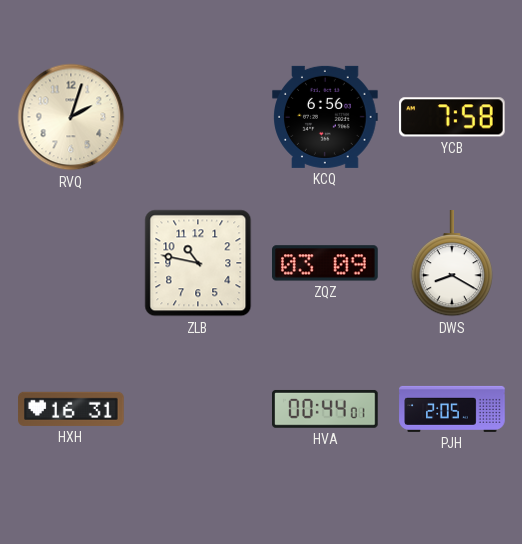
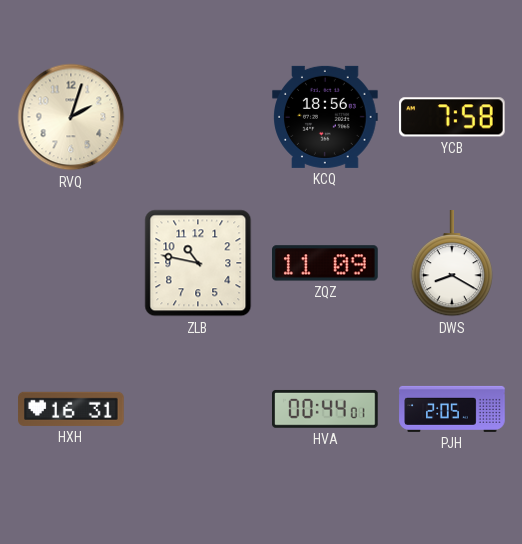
KCQ: 6:56 -> 18:56 (325, 117)
ZQZ: 03:09 -> 11:09 (325, 263)
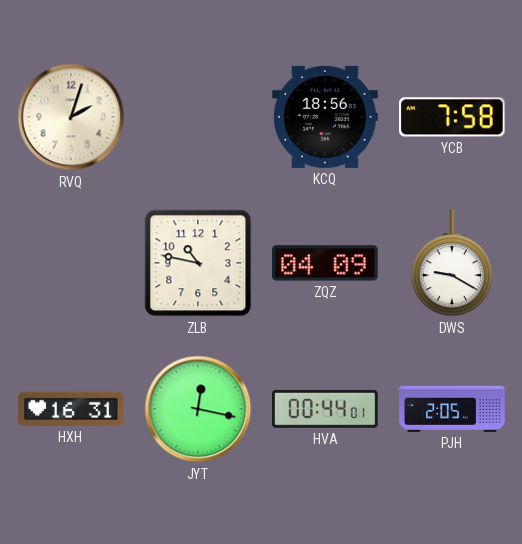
ZQZ: 11:09 -> 04:09 (325, 263)
DWS: 8:20 -> 9:20 (451, 264)
JYT: none -> 12:17 (198, 409)
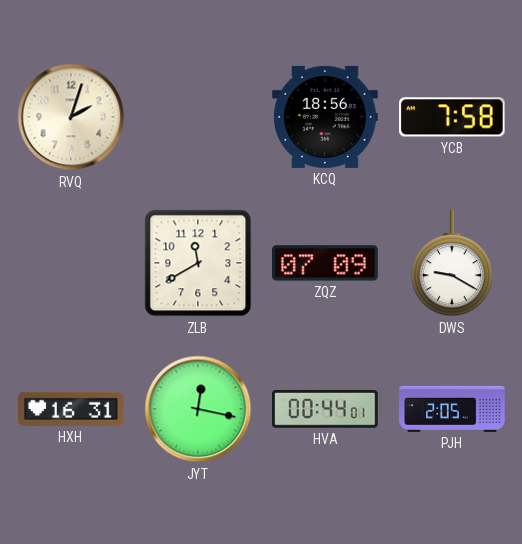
ZLB: 10:47 -> 11:40 (198, 263)
ZQZ: 04:09 -> 07:09 (325, 263)
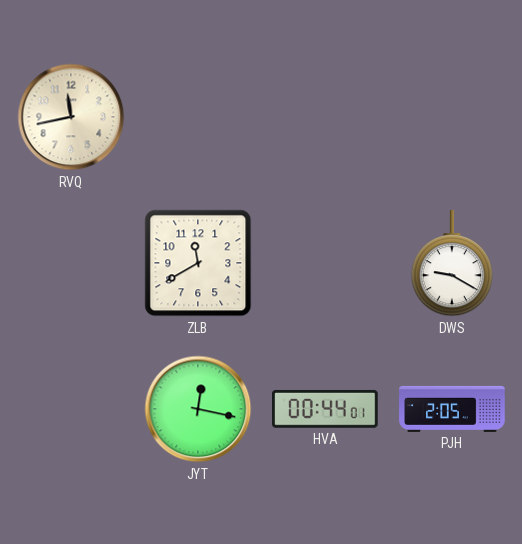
RVQ: 2:03 -> 11:43 (71, 117)
KCQ: 18:56 -> none (325, 117)
YCB: 7:58 -> none (453, 117)
ZQZ: 07:09 -> none (325, 263)
HXH: 16:31 -> none (71, 409)
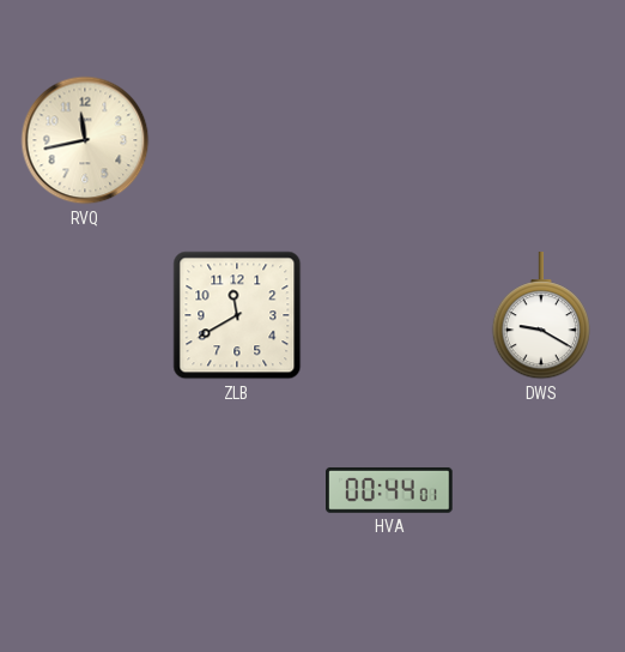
JYT: 12:17 -> none (198, 409)
PJH: 2:05 -> none (452, 409)
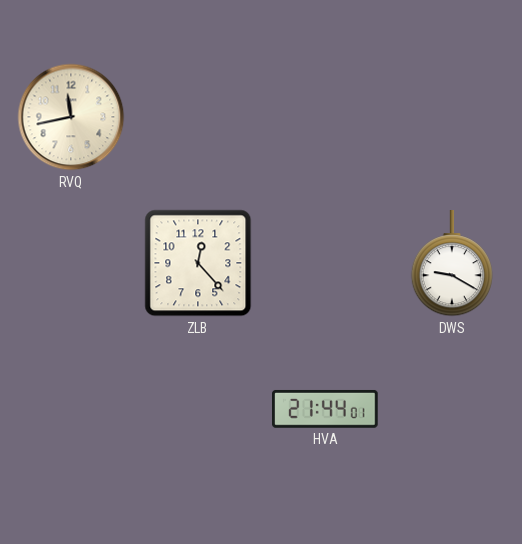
ZLB: 11:40 -> 12:23 (198, 263)
HVA: 00:44 -> 21:44 (326, 409)
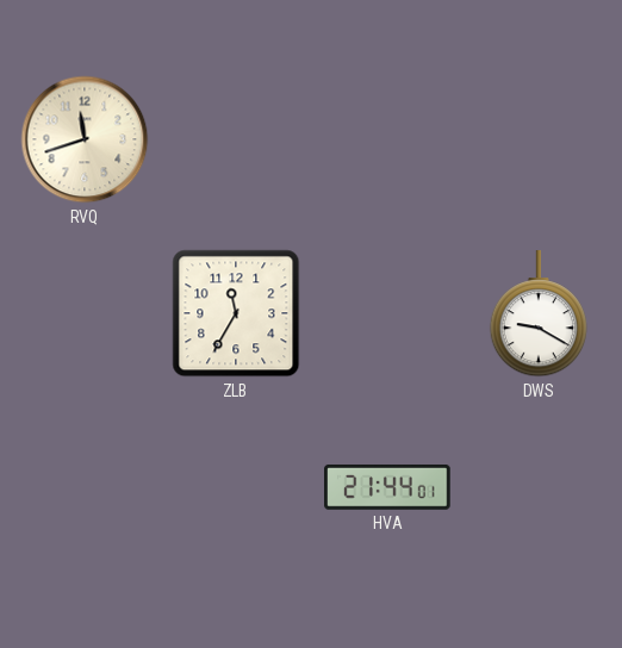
RVQ: 11:43 -> 11:42 (85, 139)
ZLB: 12:23 -> 11:35 (236, 313)
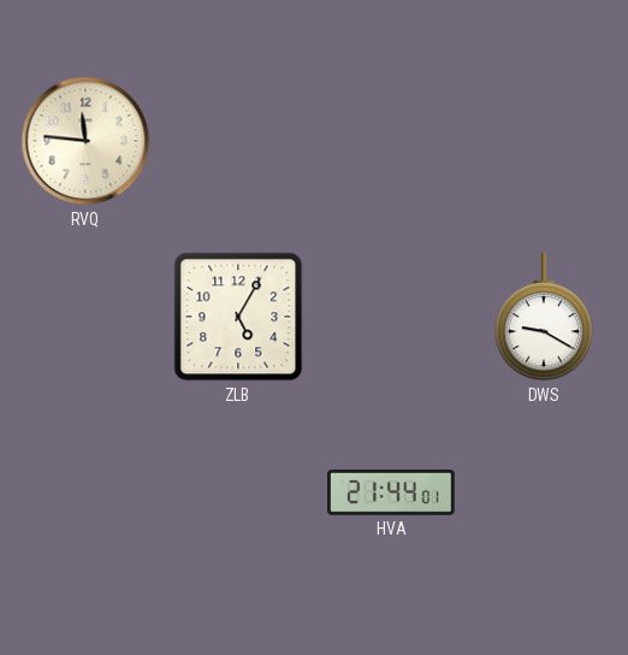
RVQ: 11:42 -> 11:46 (85, 141)
ZLB: 11:35 -> 5:05 (238, 317)
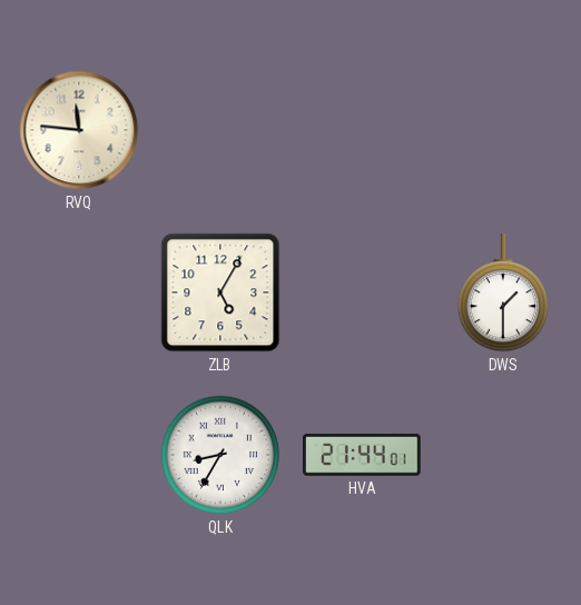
DWS: 9:20 -> 1:30 (502, 294)
QLK: none -> 8:35 (220, 455)
